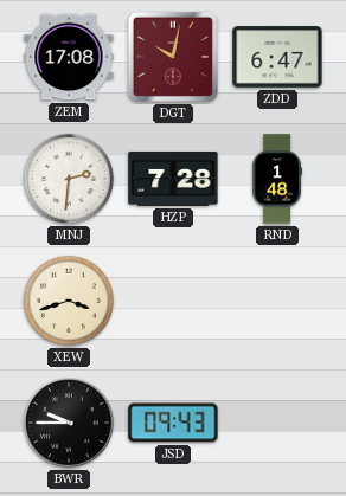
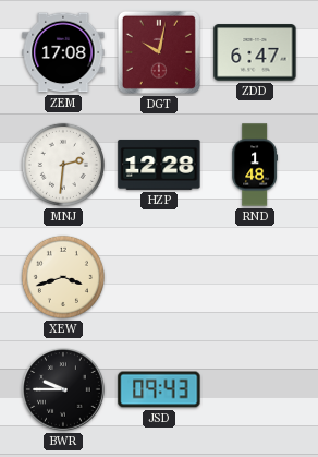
HZP: 7:28 -> 12:28 (159, 165)
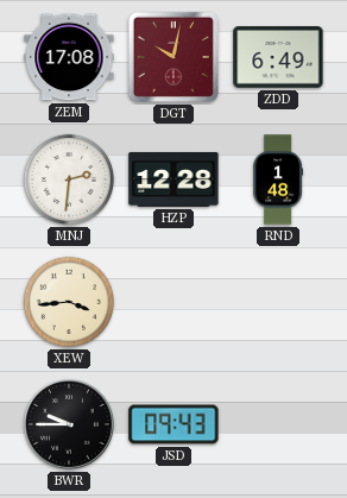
ZDD: 6:47 -> 6:49 (278, 57)
XEW: 3:42 -> 3:44 (69, 302)
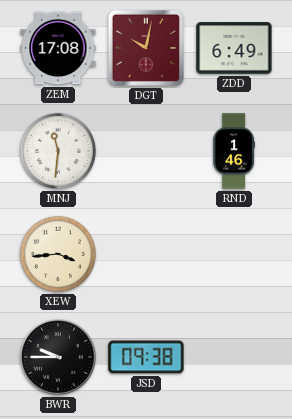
MNJ: 2:31 -> 11:31 (58, 151)
HZP: 12:28 -> none (173, 179)
RND: 1:48 -> 1:46 (233, 151)
JSD: 09:43 -> 09:38 (146, 357)
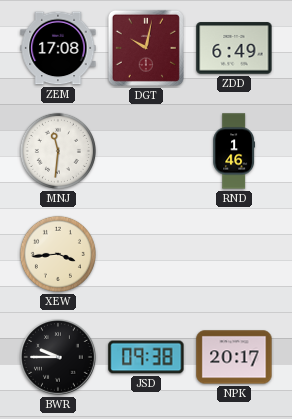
NPK: none -> 20:17 (234, 357)
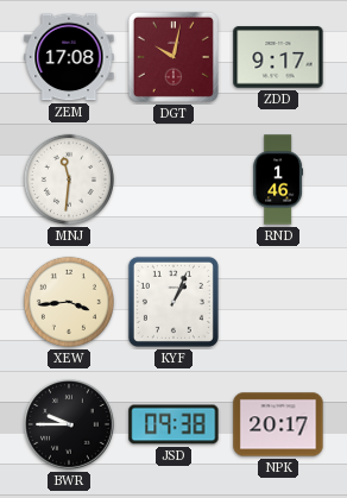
ZDD: 6:49 -> 9:17 (278, 57)
KYF: none -> 1:04 (173, 302)
